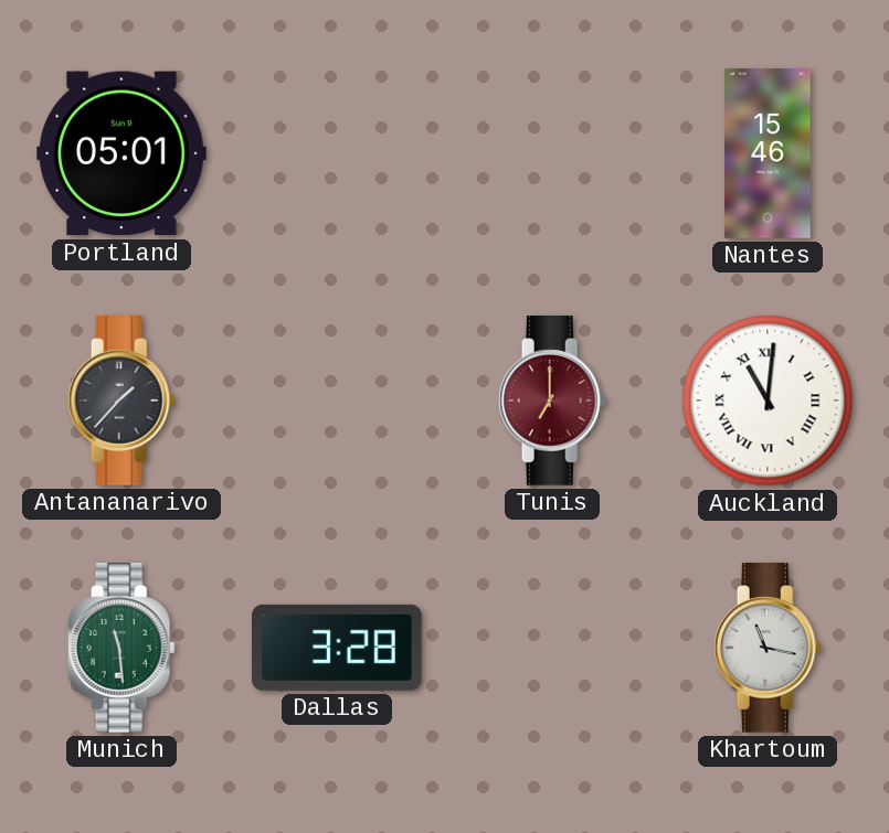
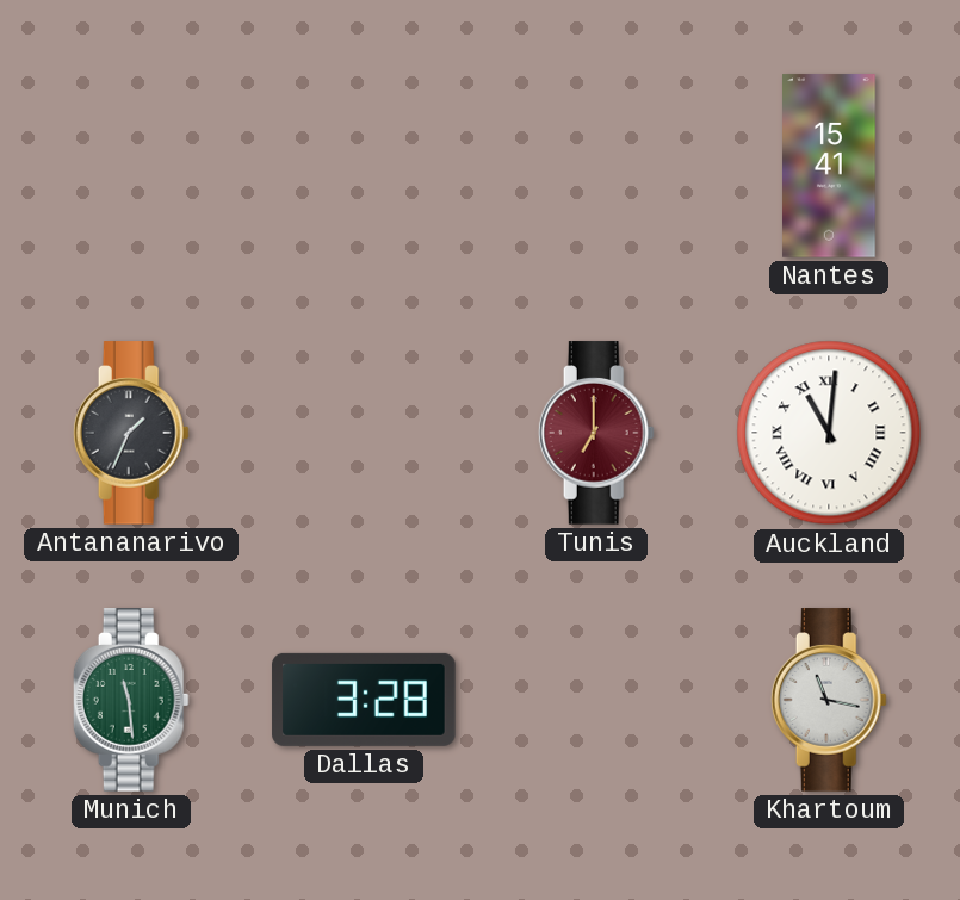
Portland: 05:01 -> none (121, 153)
Nantes: 15:46 -> 15:41 (830, 166)
Antananarivo: 1:37 -> 1:34 (131, 433)
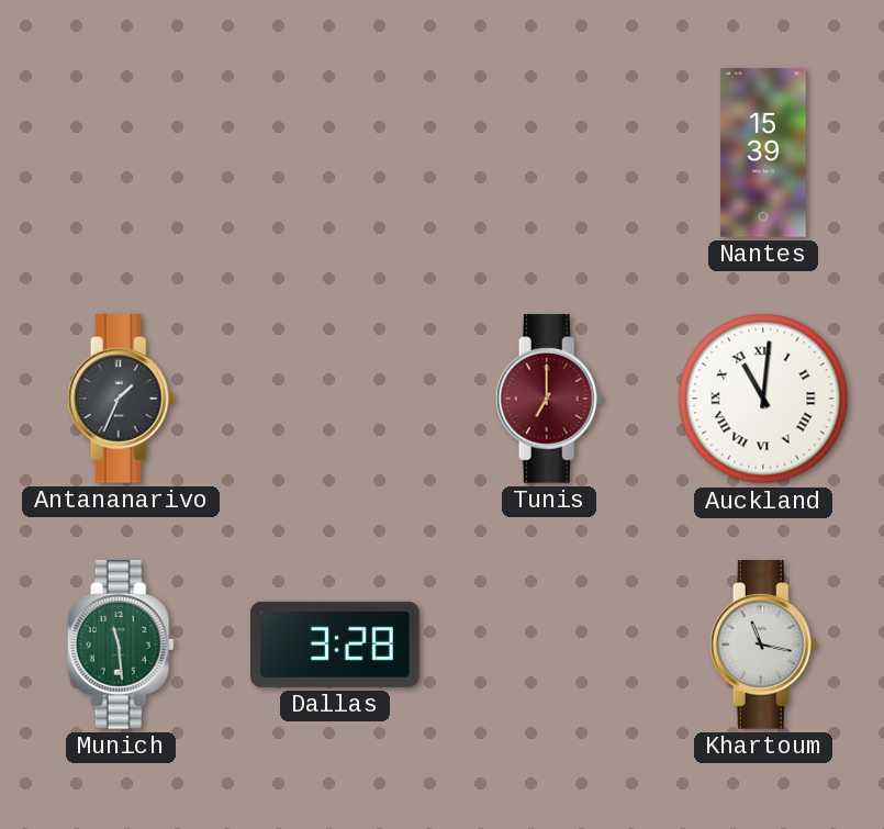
Nantes: 15:41 -> 15:39 (764, 153)
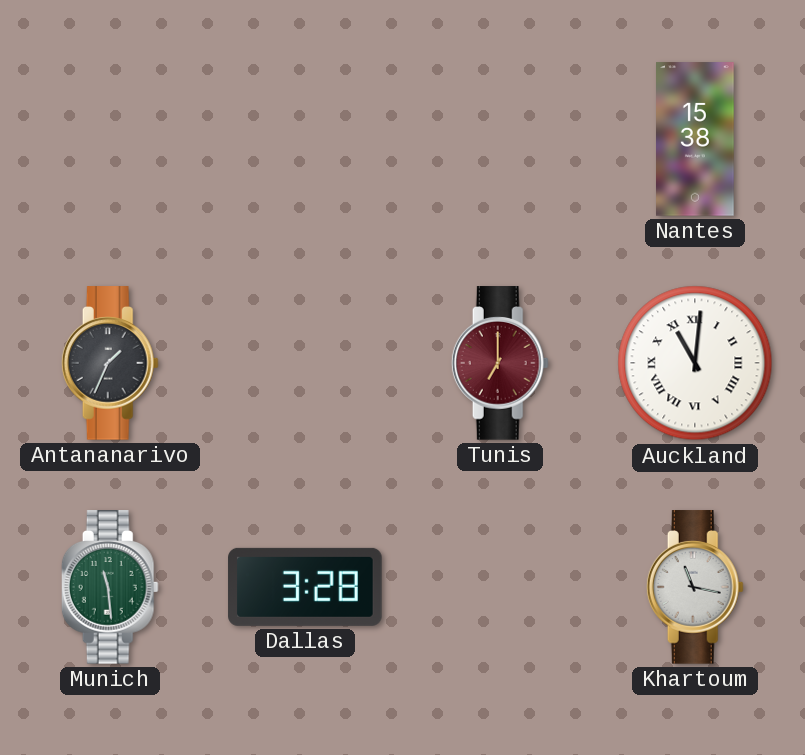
Nantes: 15:39 -> 15:38 (696, 139)
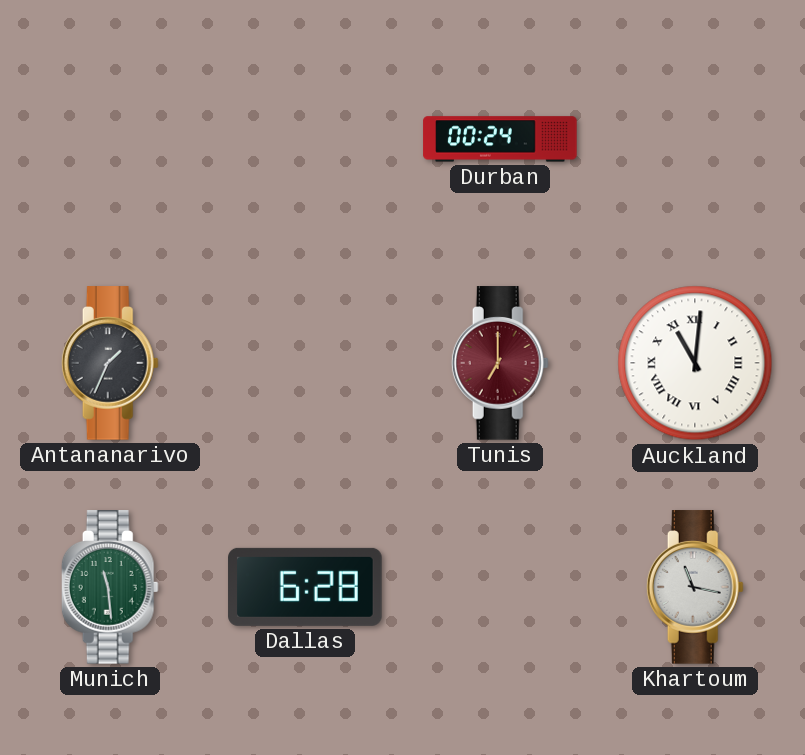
Durban: none -> 00:24 (500, 139)
Nantes: 15:38 -> none (696, 139)
Dallas: 3:28 -> 6:28 (305, 587)
